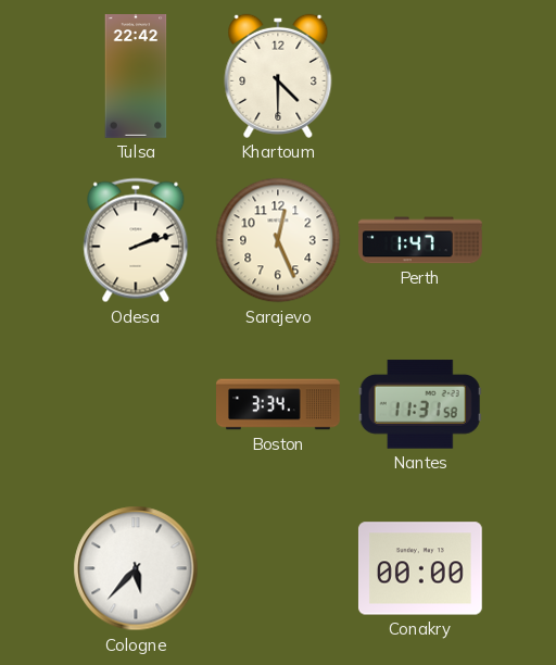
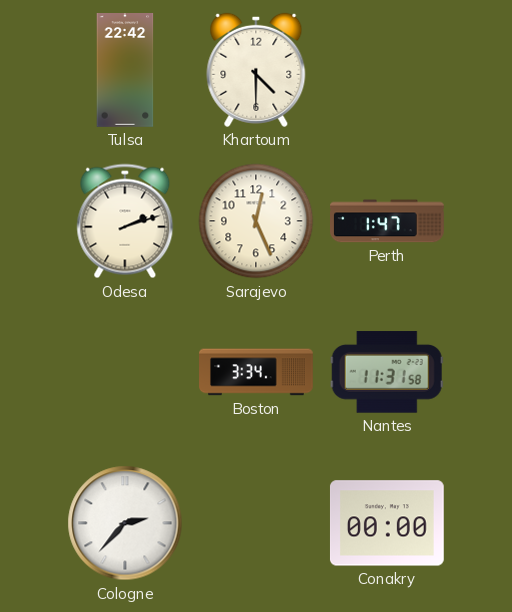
Cologne: 5:37 -> 2:37 (125, 523)
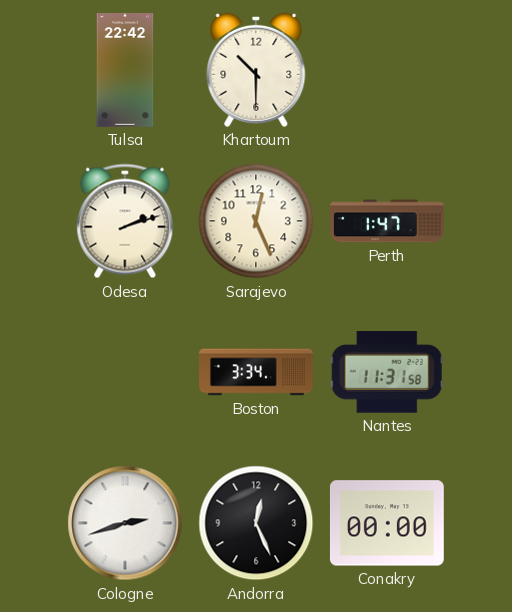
Khartoum: 4:30 -> 10:30 (256, 70)
Cologne: 2:37 -> 2:42 (125, 523)
Andorra: none -> 12:26 (256, 523)
